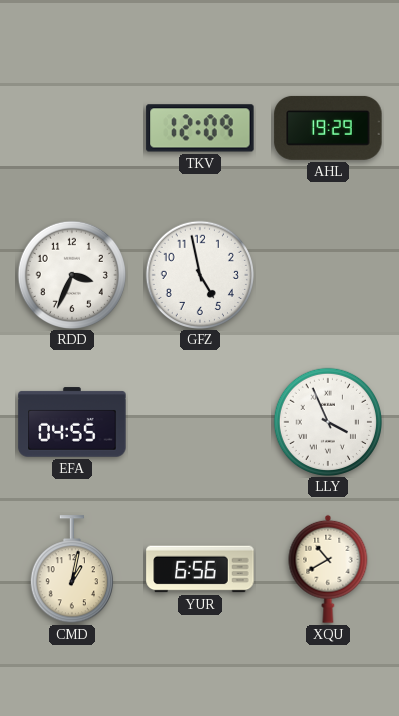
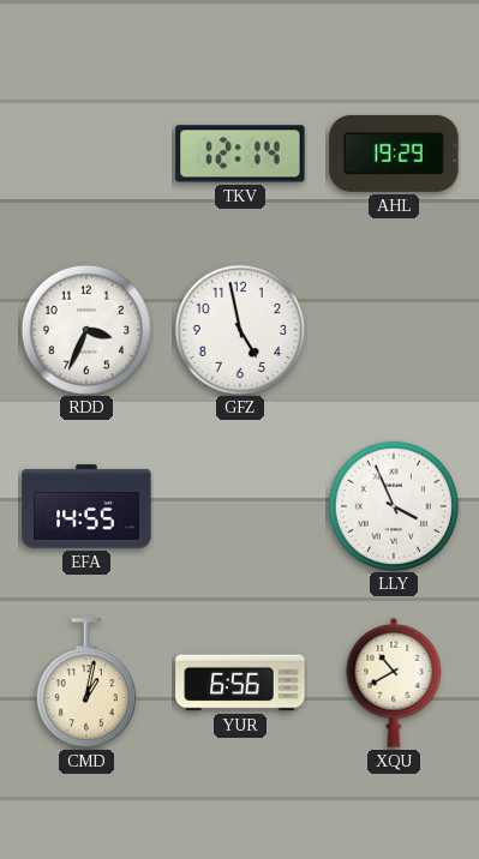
TKV: 12:09 -> 12:14 (240, 154)
EFA: 04:55 -> 14:55 (86, 506)
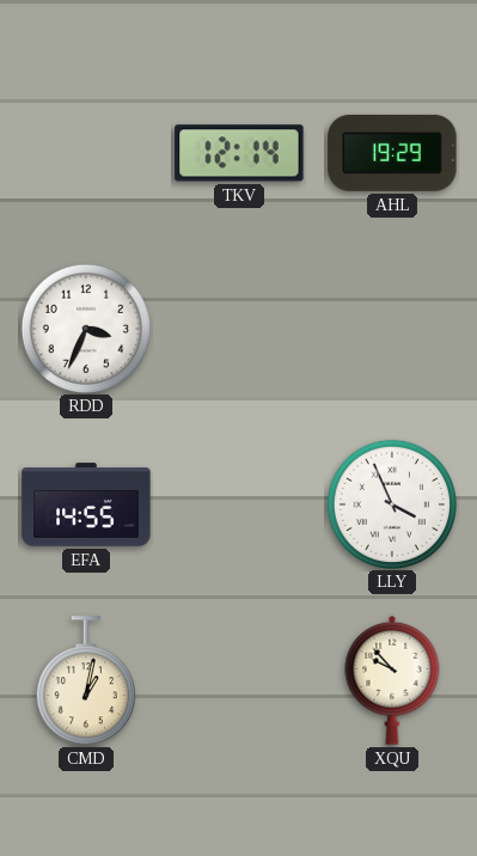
GFZ: 4:58 -> none (239, 329)
YUR: 6:56 -> none (240, 683)
XQU: 10:40 -> 9:53 (392, 680)
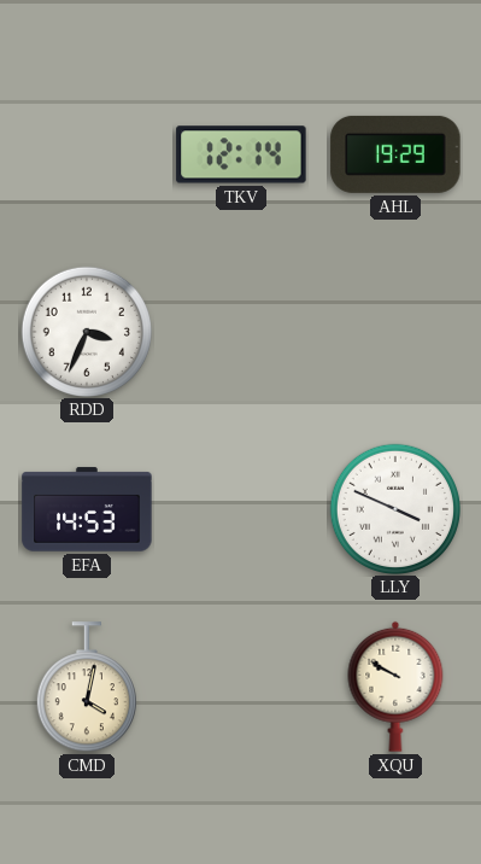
EFA: 14:55 -> 14:53 (87, 509)
LLY: 3:56 -> 3:49 (394, 508)
CMD: 1:02 -> 4:02 (87, 688)
XQU: 9:53 -> 9:50 (395, 687)
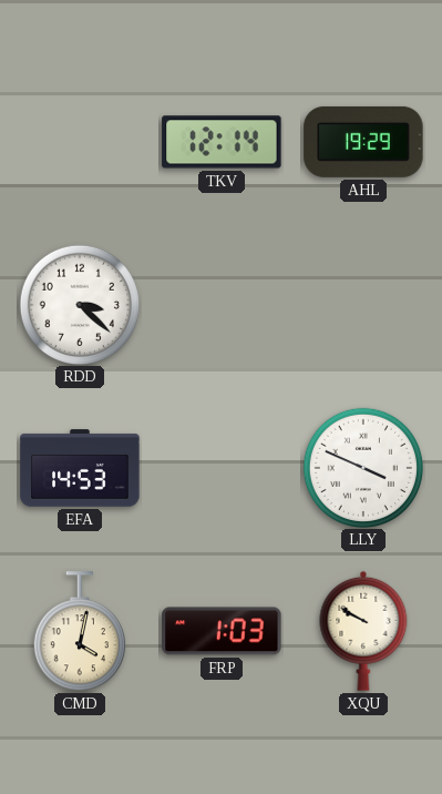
RDD: 3:34 -> 3:22 (79, 304)
FRP: none -> 1:03 (222, 631)
